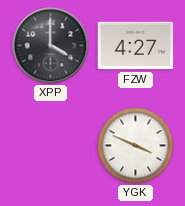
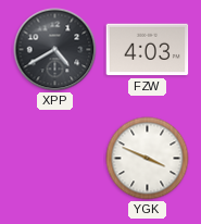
XPP: 4:00 -> 4:40 (55, 50)
FZW: 4:27 -> 4:03 (148, 50)
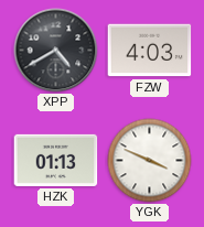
HZK: none -> 01:13 (56, 160)
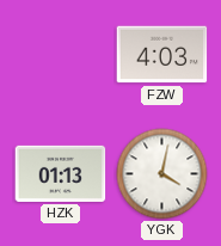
XPP: 4:40 -> none (56, 51)
YGK: 3:49 -> 4:02 (162, 174)
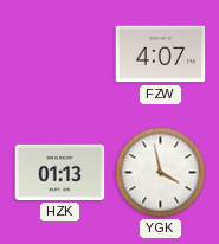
FZW: 4:03 -> 4:07 (161, 54)
YGK: 4:02 -> 3:58 (161, 173)
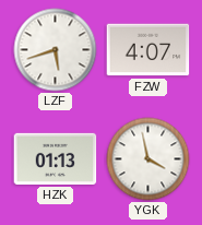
LZF: none -> 5:42 (56, 50)
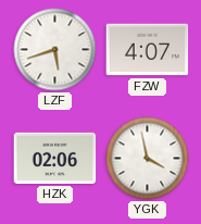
HZK: 01:13 -> 02:06 (55, 158)
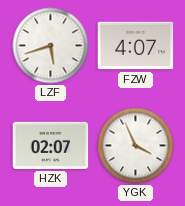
HZK: 02:06 -> 02:07 (51, 145)
YGK: 3:58 -> 3:56 (136, 146)
